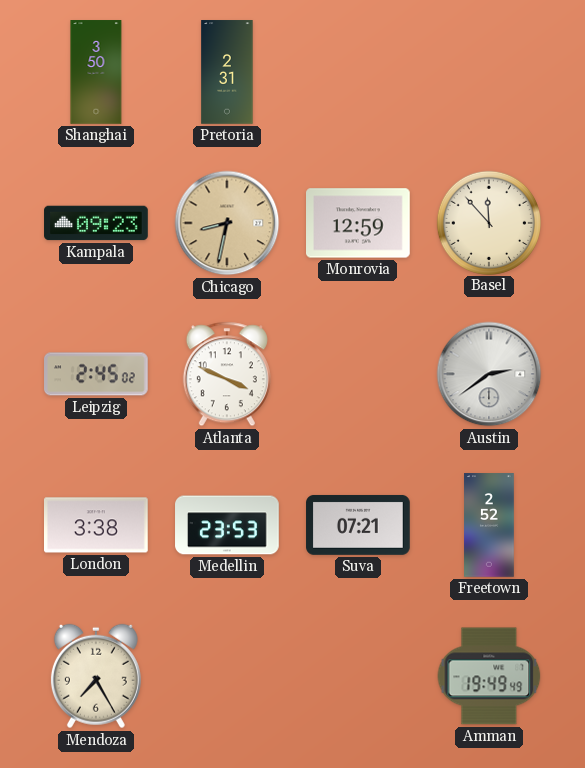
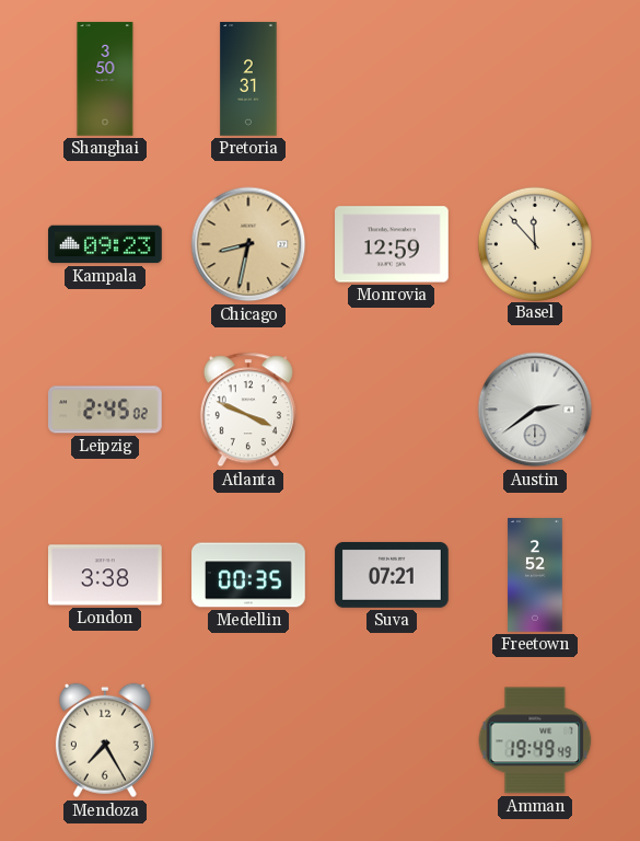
Medellin: 23:53 -> 00:35 (248, 575)
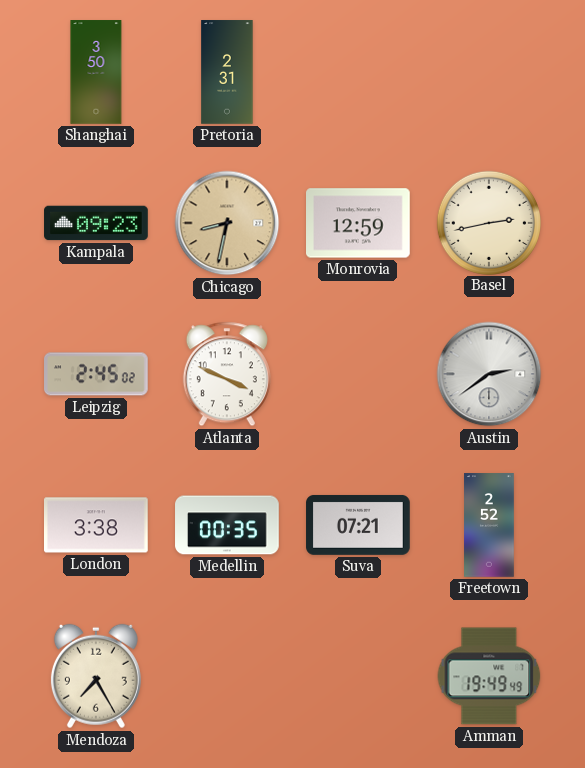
Basel: 11:53 -> 2:43 (488, 222)
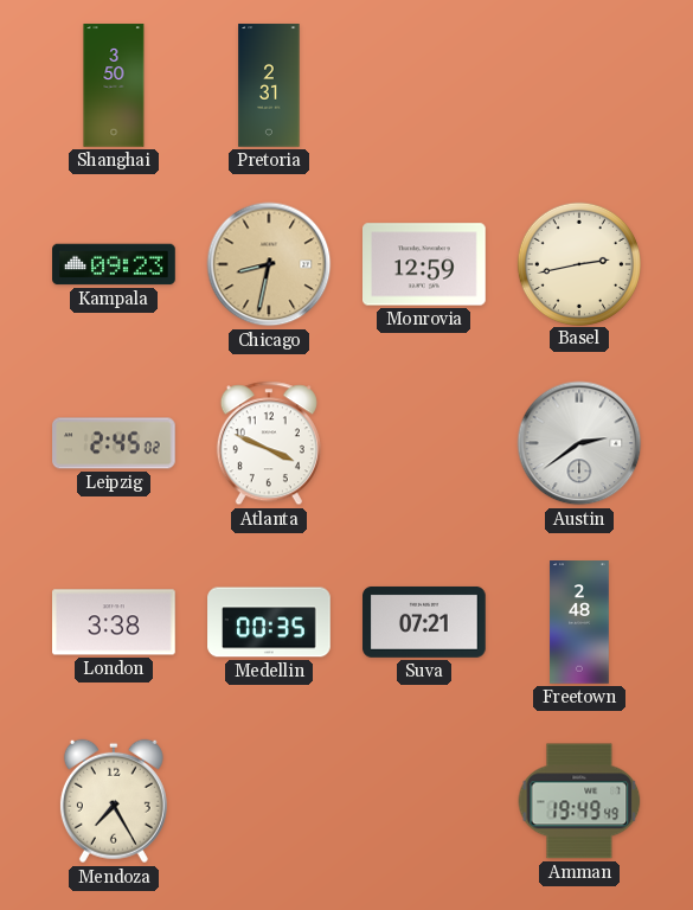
Freetown: 2:52 -> 2:48 (579, 622)
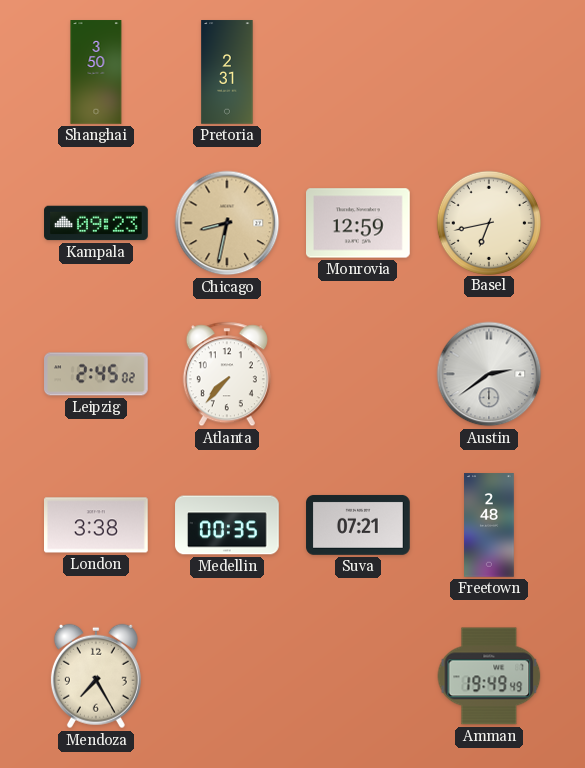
Basel: 2:43 -> 6:43 (488, 222)
Atlanta: 3:49 -> 7:37 (227, 374)
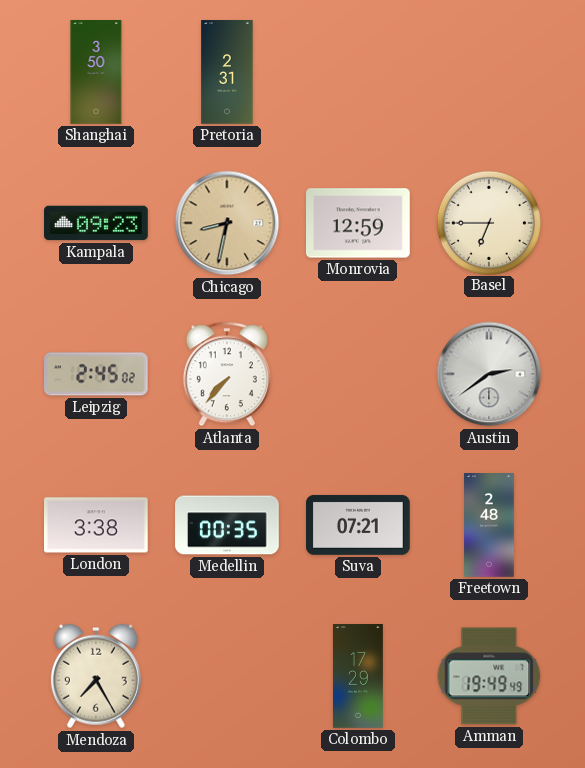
Basel: 6:43 -> 6:45 (488, 222)
Colombo: none -> 17:29 (358, 676)
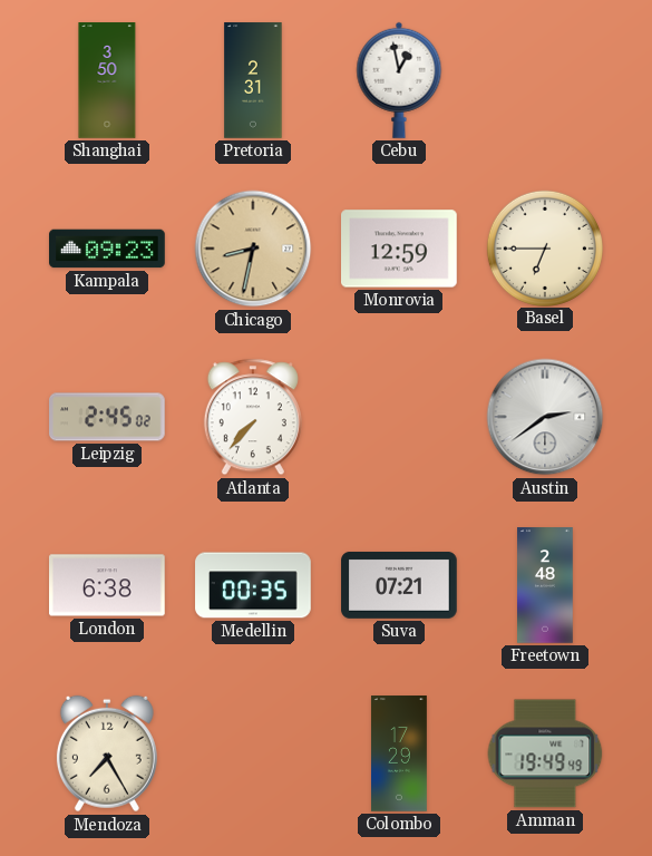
Cebu: none -> 12:58 (399, 80)
London: 3:38 -> 6:38 (108, 585)
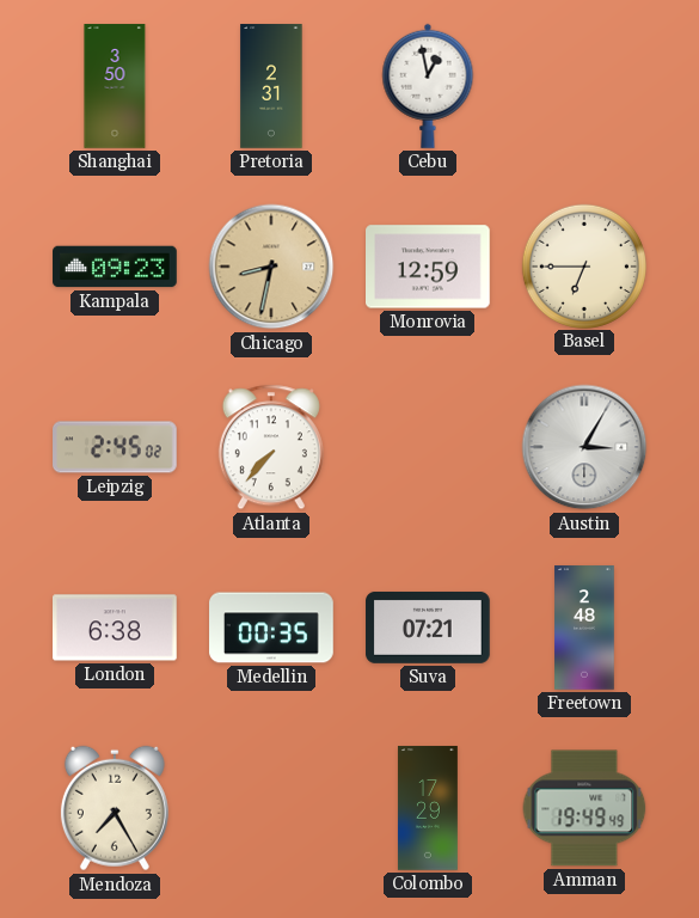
Austin: 2:39 -> 3:05 (584, 447)
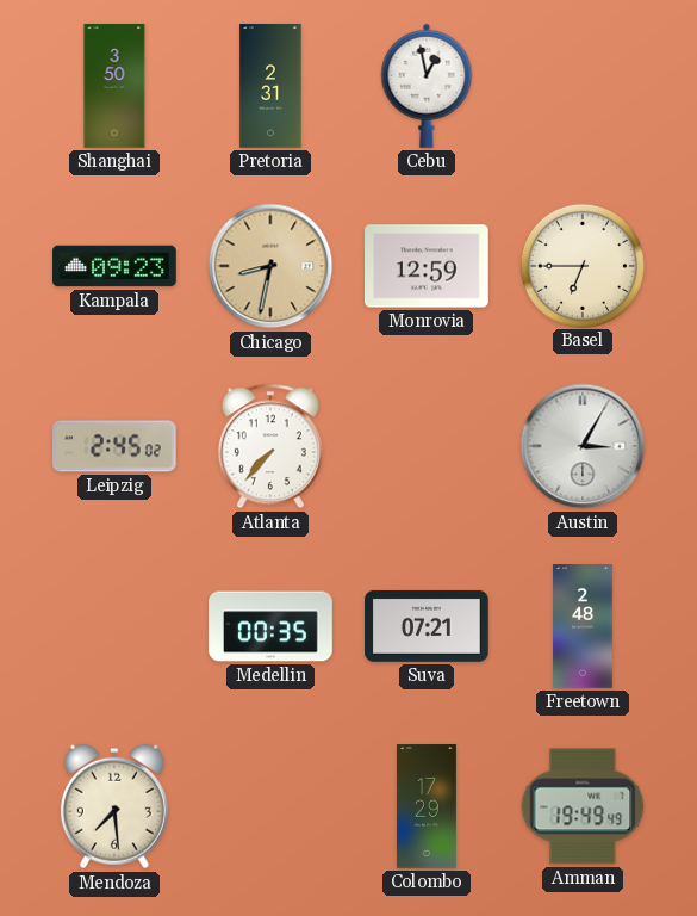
London: 6:38 -> none (116, 628)
Mendoza: 7:25 -> 7:29 (114, 806)
